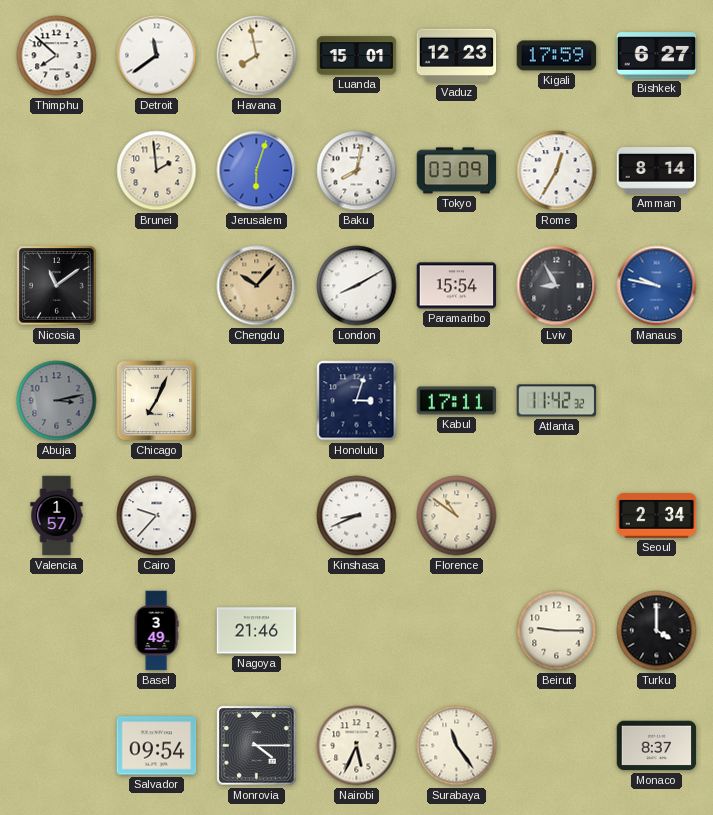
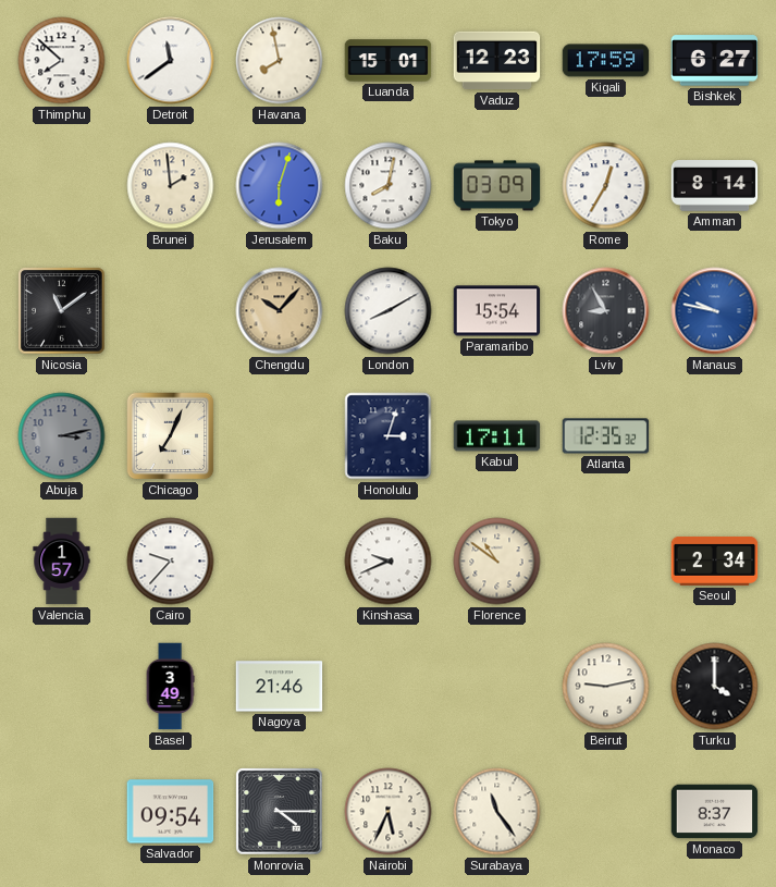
Atlanta: 11:42 -> 12:35 (606, 436)
Kinshasa: 8:41 -> 9:41 (389, 562)
Beirut: 9:15 -> 9:13 (606, 687)
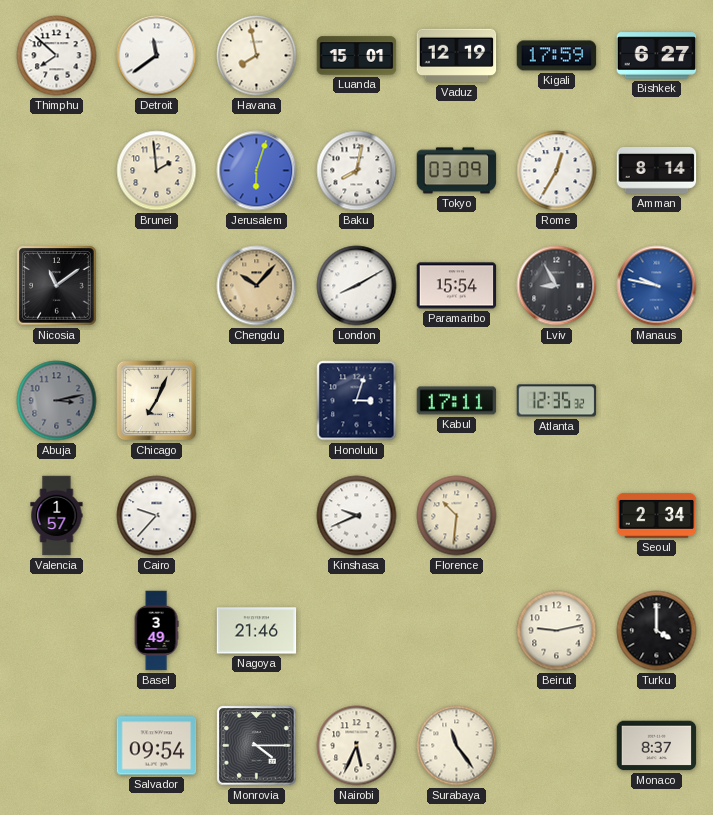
Vaduz: 12:23 -> 12:19 (457, 56)
Florence: 10:51 -> 10:31 (457, 516)
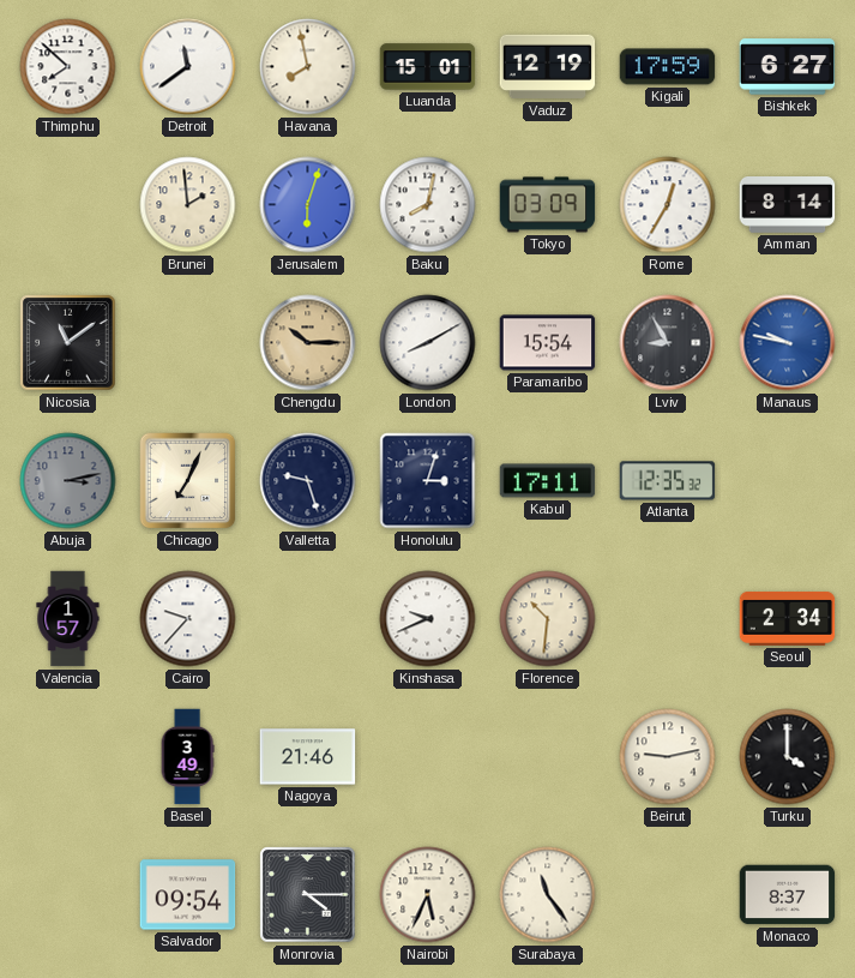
Chengdu: 10:07 -> 10:15 (308, 343)
Valletta: none -> 9:27 (308, 481)
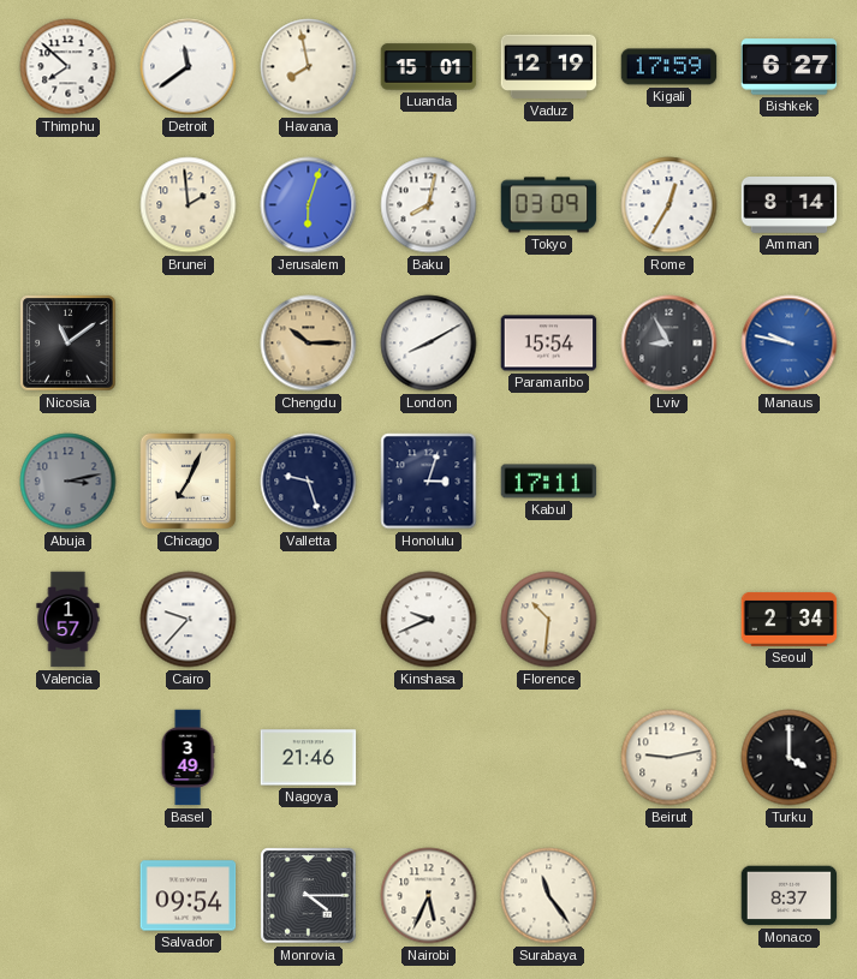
Atlanta: 12:35 -> none (668, 481)
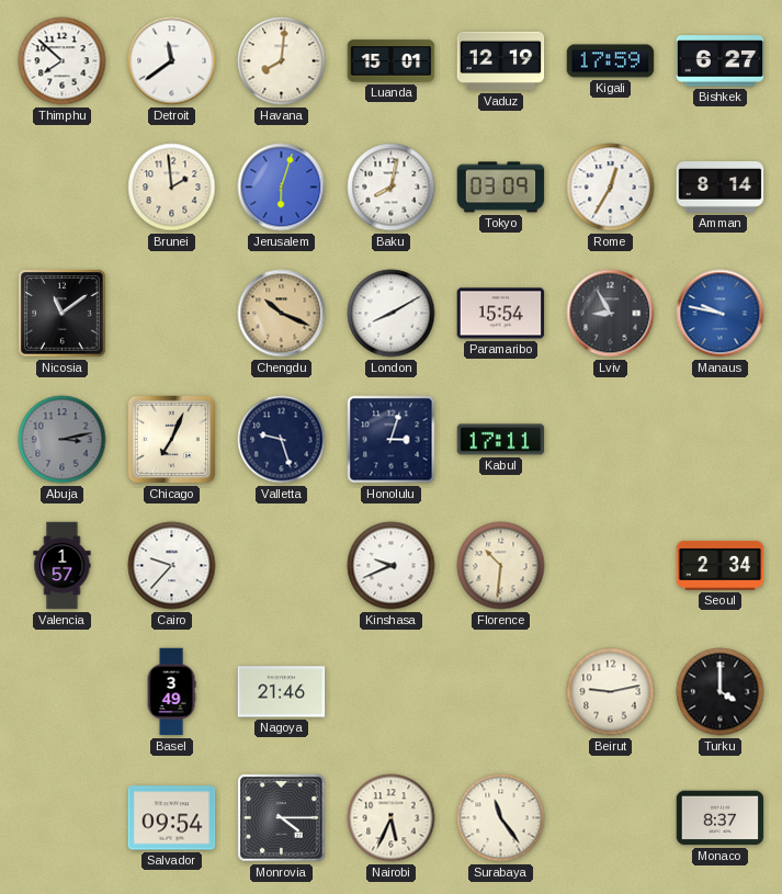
Havana: 7:58 -> 8:01 (282, 61)
Chengdu: 10:15 -> 10:19 (282, 314)
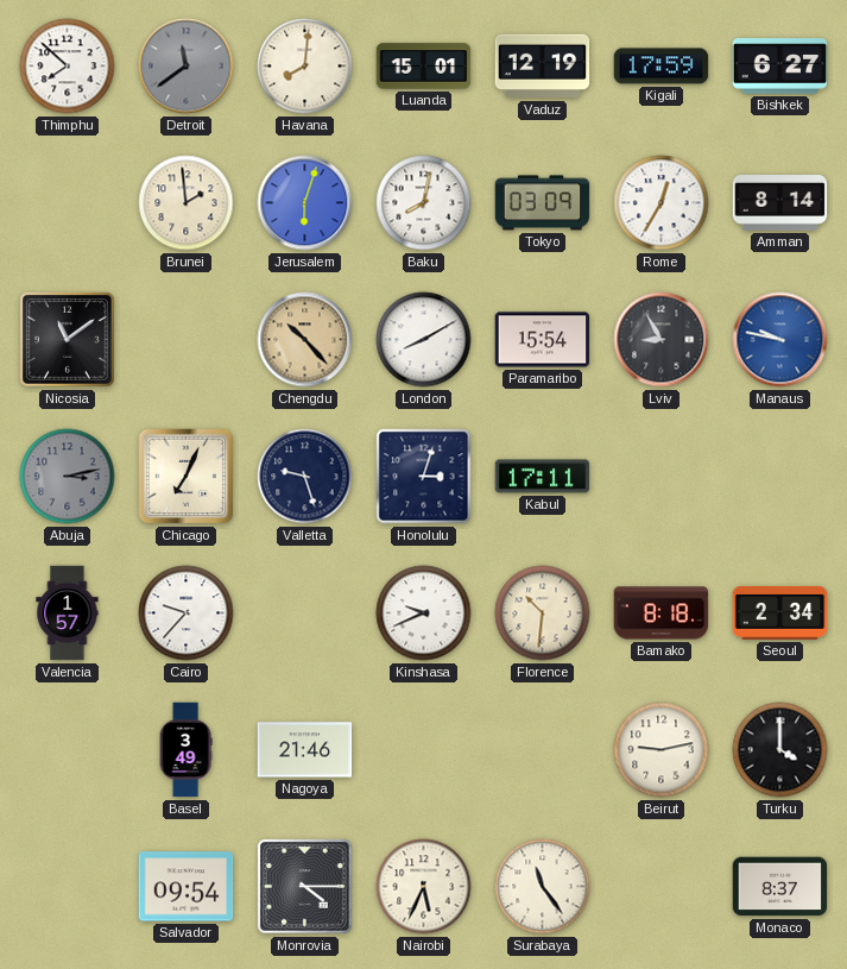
Detroit dial: white -> grey (187, 67)
Chengdu: 10:19 -> 10:23 (305, 340)
Bamako: none -> 8:18 (662, 614)
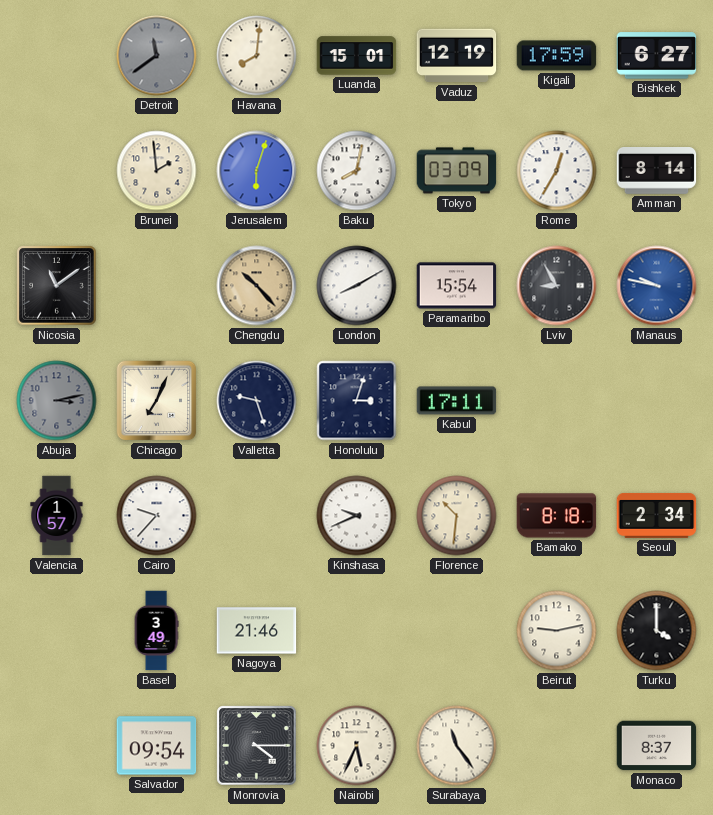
Thimphu: 7:52 -> none (68, 67)
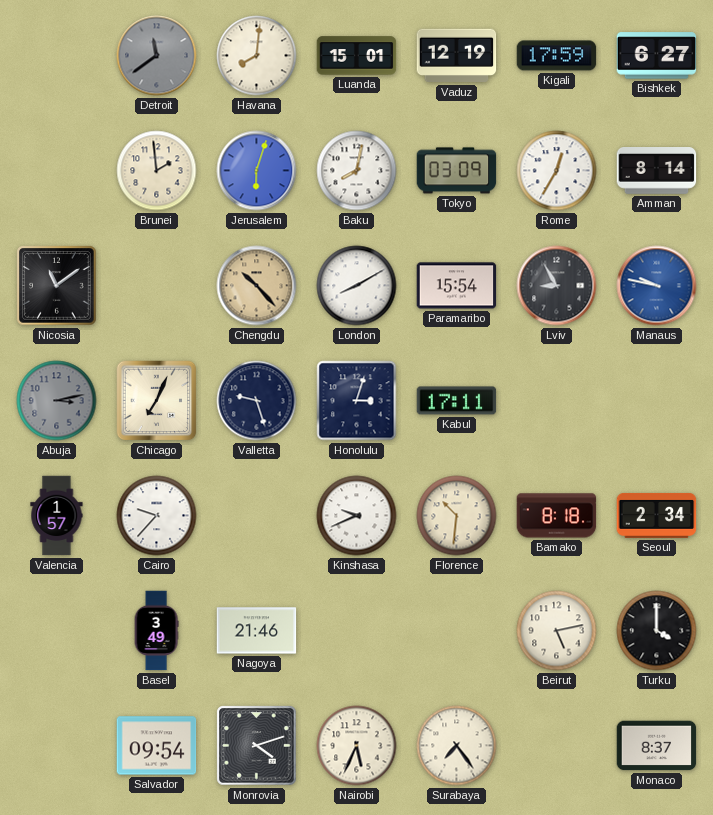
Beirut: 9:13 -> 5:13 (557, 631)
Monrovia: 4:15 -> 4:12 (257, 746)
Surabaya: 11:24 -> 7:24 (457, 746)
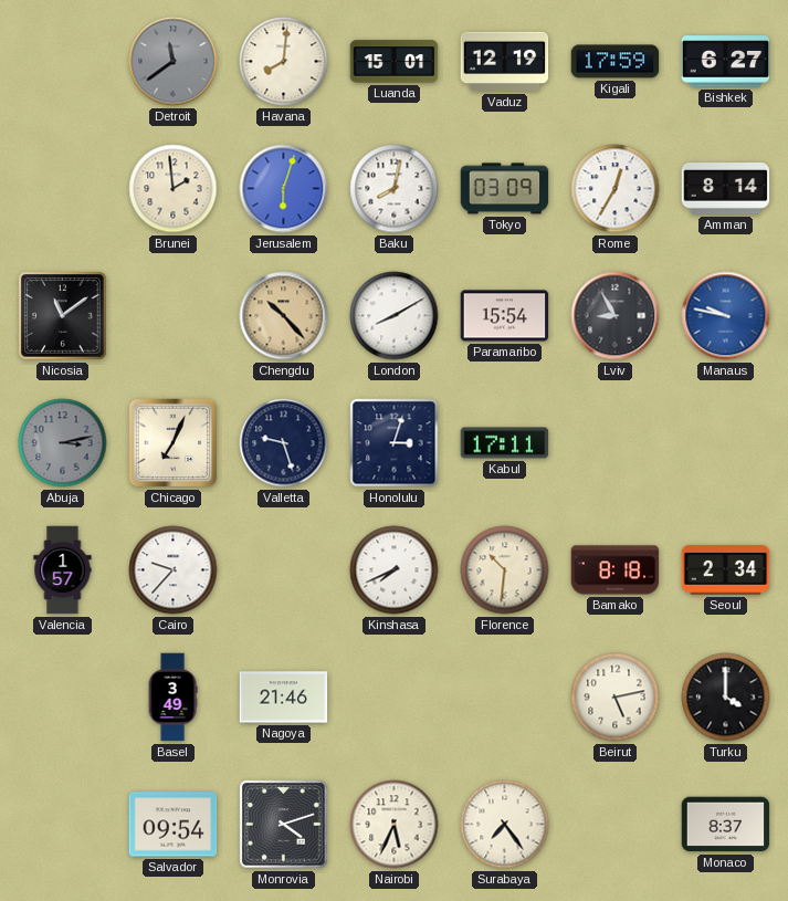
Kinshasa: 9:41 -> 7:41 (395, 570)
